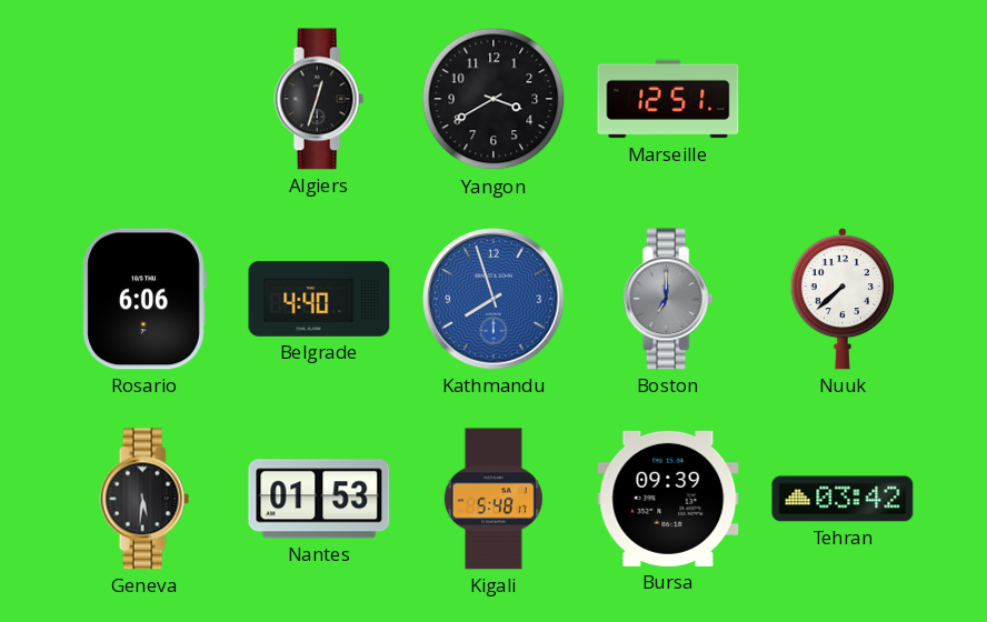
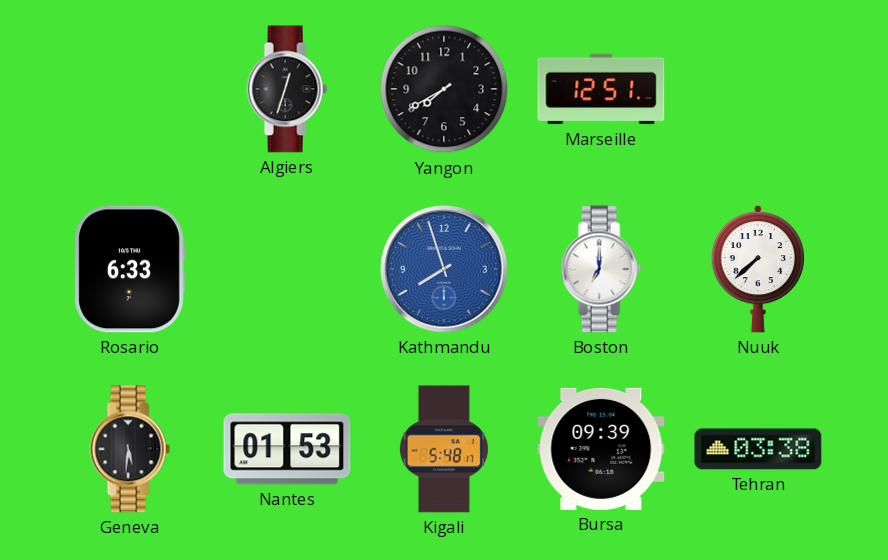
Yangon: 3:40 -> 7:40 (444, 89)
Rosario: 6:06 -> 6:33 (130, 269)
Belgrade: 4:40 -> none (319, 299)
Boston dial: grey -> white (601, 269)
Tehran: 03:42 -> 03:38 (758, 449)
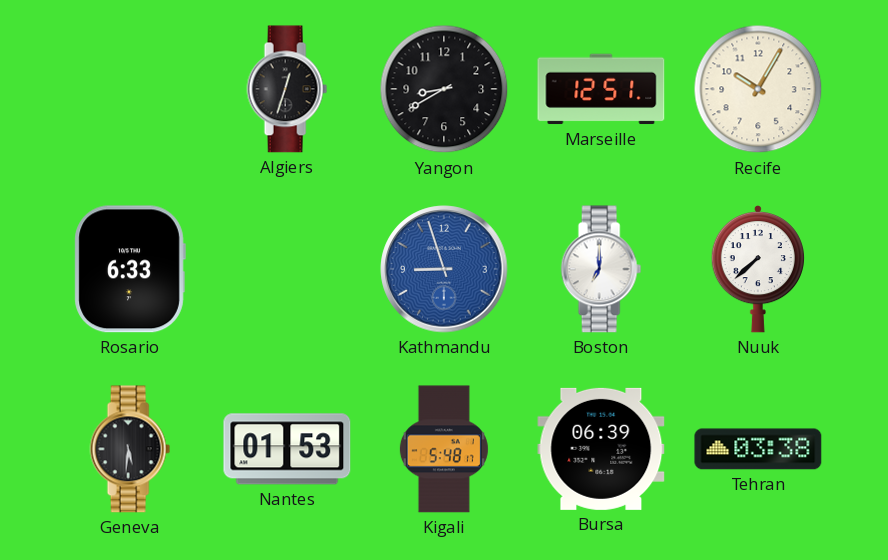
Yangon: 7:40 -> 8:40 (444, 89)
Recife: none -> 10:05 (758, 89)
Kathmandu: 7:57 -> 8:57 (444, 269)
Bursa: 09:39 -> 06:39 (601, 449)
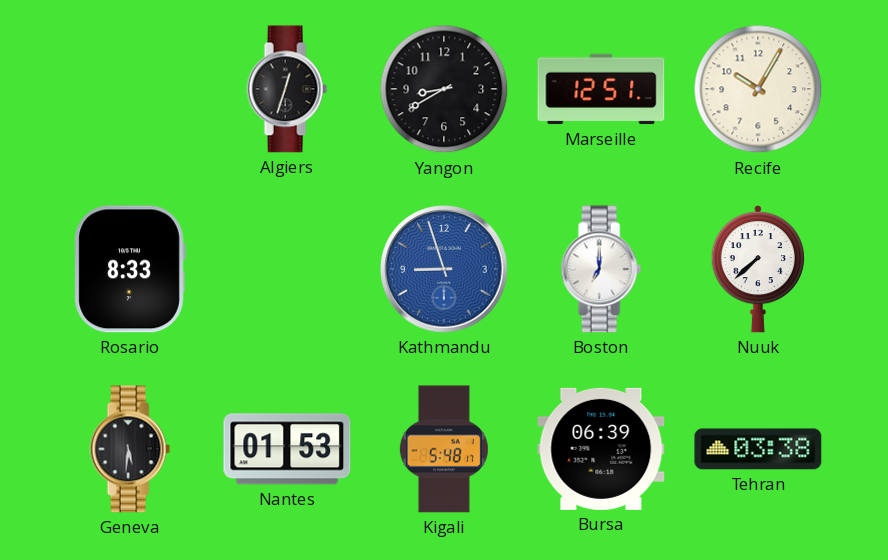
Rosario: 6:33 -> 8:33 (130, 269)
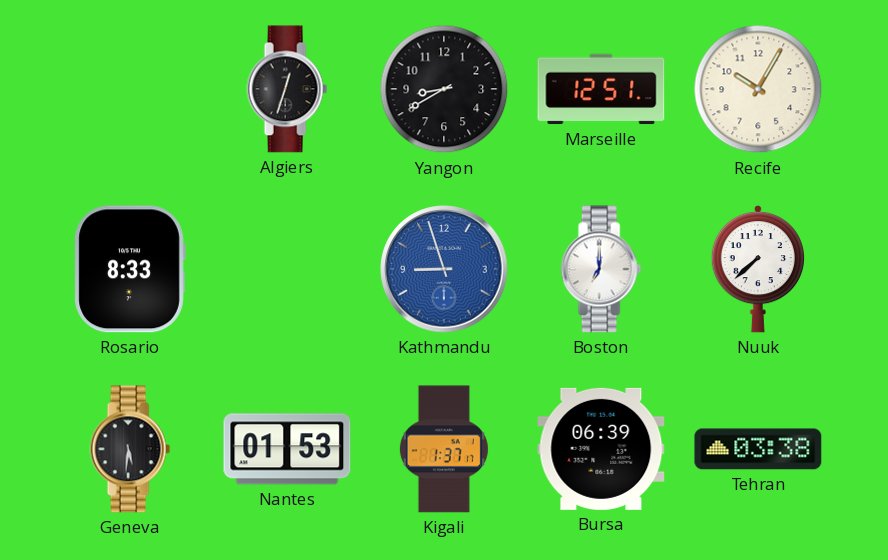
Kigali: 5:48 -> 1:37 (444, 449)
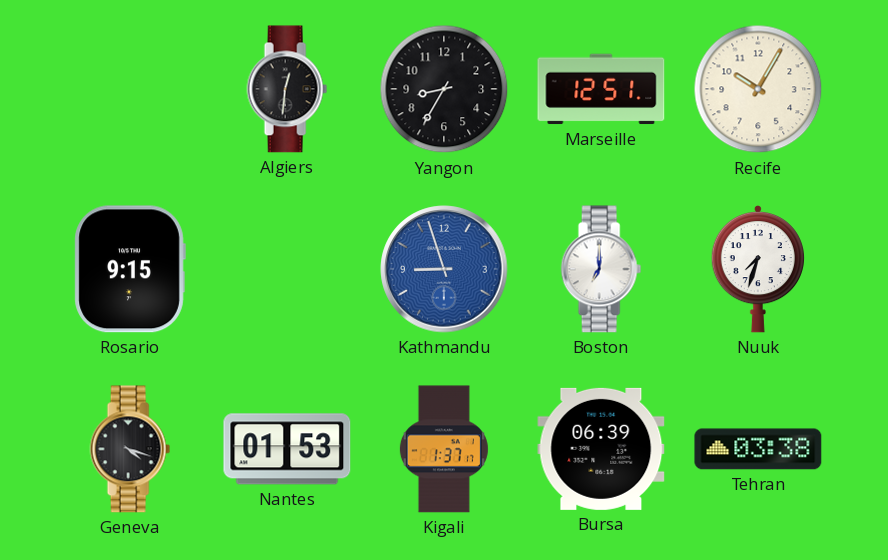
Algiers: 12:33 -> 12:31 (287, 89)
Yangon: 8:40 -> 8:35 (444, 89)
Rosario: 8:33 -> 9:15 (130, 269)
Nuuk: 7:38 -> 7:33 (757, 269)
Geneva: 5:31 -> 4:18 (130, 449)
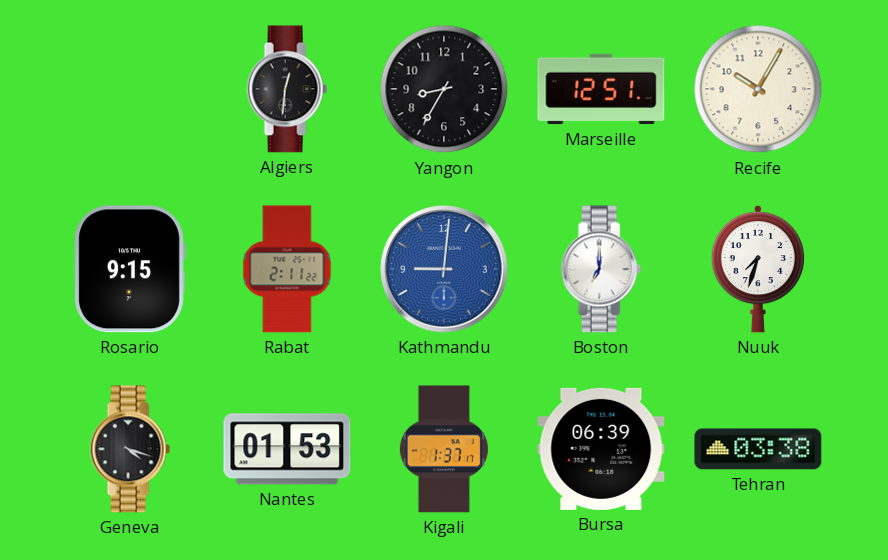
Rabat: none -> 2:11 (287, 269)
Kathmandu: 8:57 -> 9:01 (444, 269)
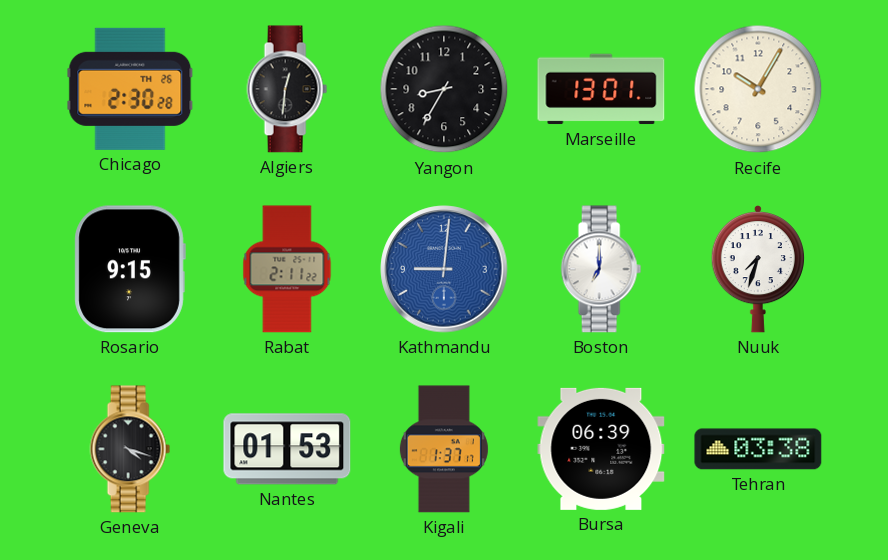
Chicago: none -> 2:30 (130, 89)
Marseille: 12:51 -> 13:01 (601, 89)
